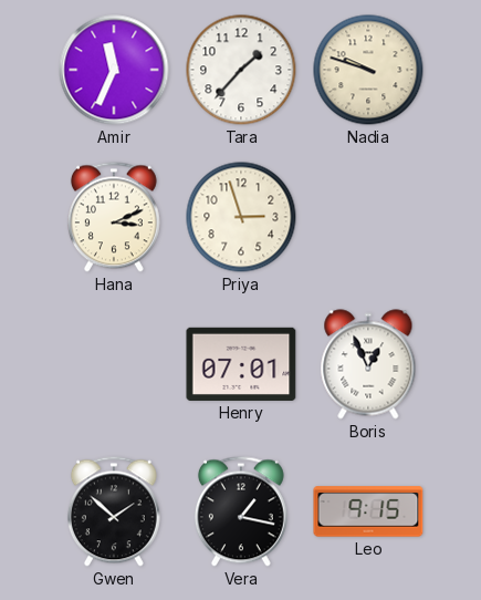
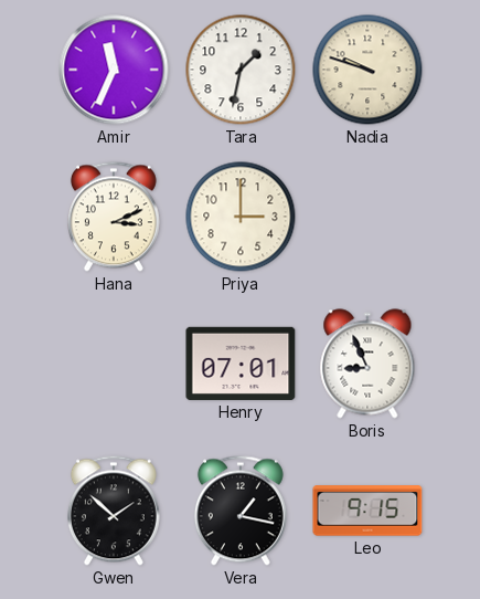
Tara: 1:37 -> 1:32 (241, 70)
Priya: 2:57 -> 3:00 (241, 217)
Boris: 12:56 -> 8:56 (367, 364)
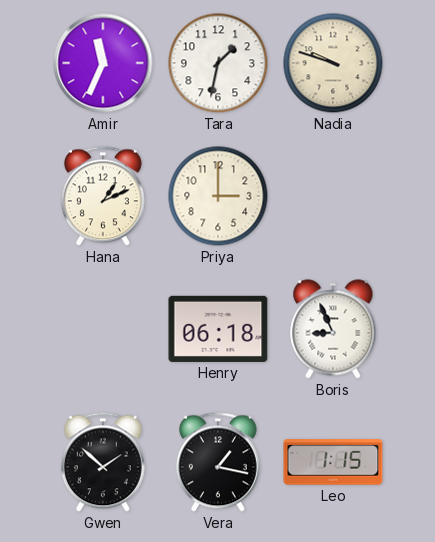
Hana: 3:11 -> 1:11 (103, 196)
Henry: 07:01 -> 06:18 (218, 329)
Leo: 9:15 -> 1:15 (333, 462)
